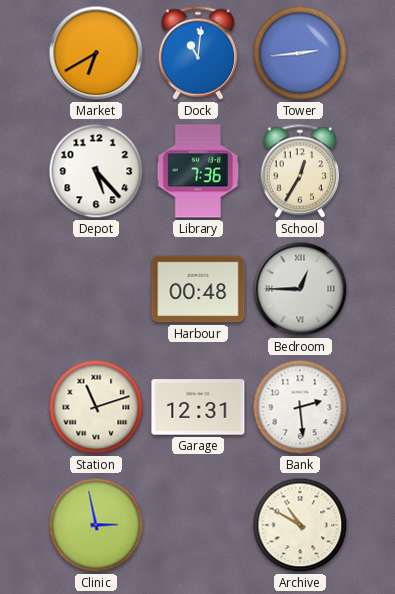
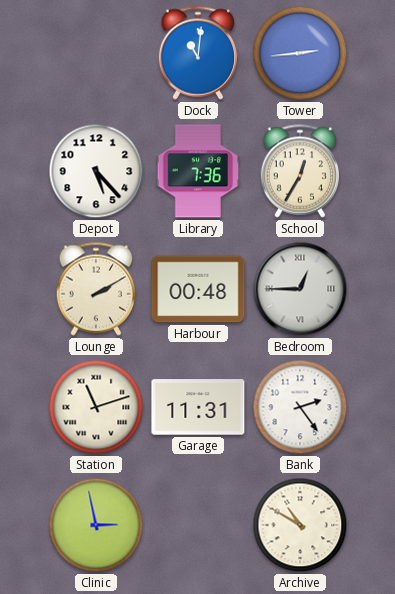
Market: 6:40 -> none (96, 53)
Lounge: none -> 2:10 (96, 289)
Garage: 12:31 -> 11:31 (198, 407)
Bank: 2:29 -> 2:24 (300, 407)
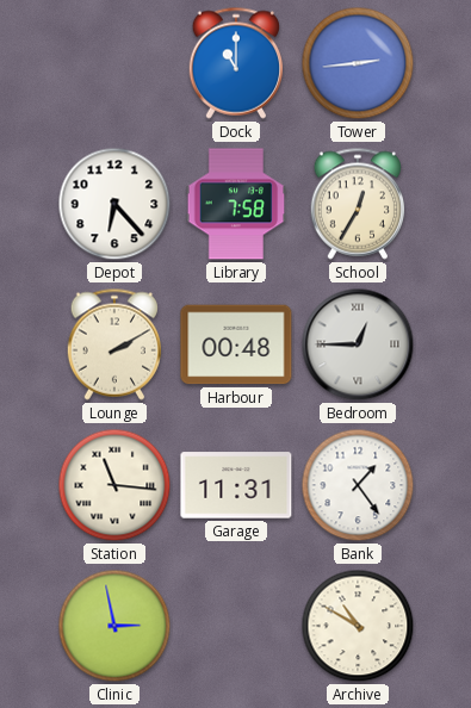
Dock: 11:01 -> 11:00 (236, 63)
Depot: 5:23 -> 6:23 (114, 204)
Library: 7:36 -> 7:58 (236, 204)
Station: 11:12 -> 11:16 (114, 485)
Bank: 2:24 -> 1:24 (358, 485)
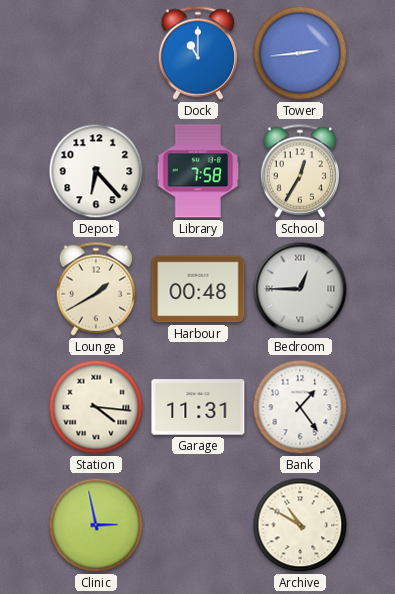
Lounge: 2:10 -> 1:40 (96, 289)
Station: 11:16 -> 4:16 (96, 407)
